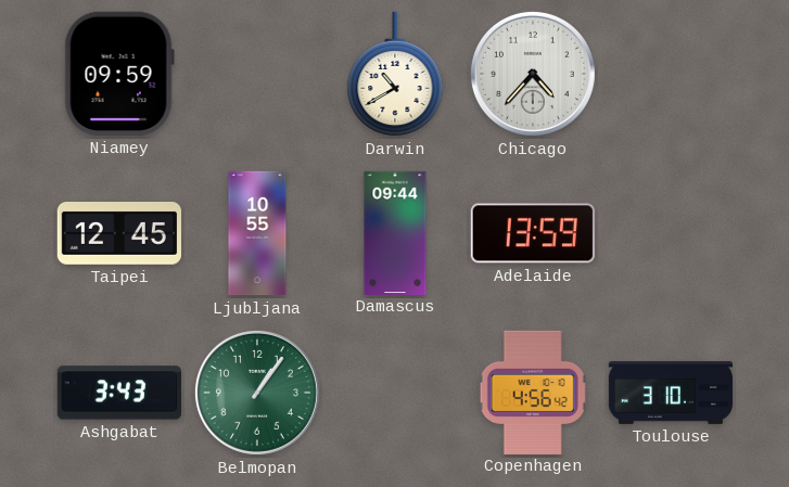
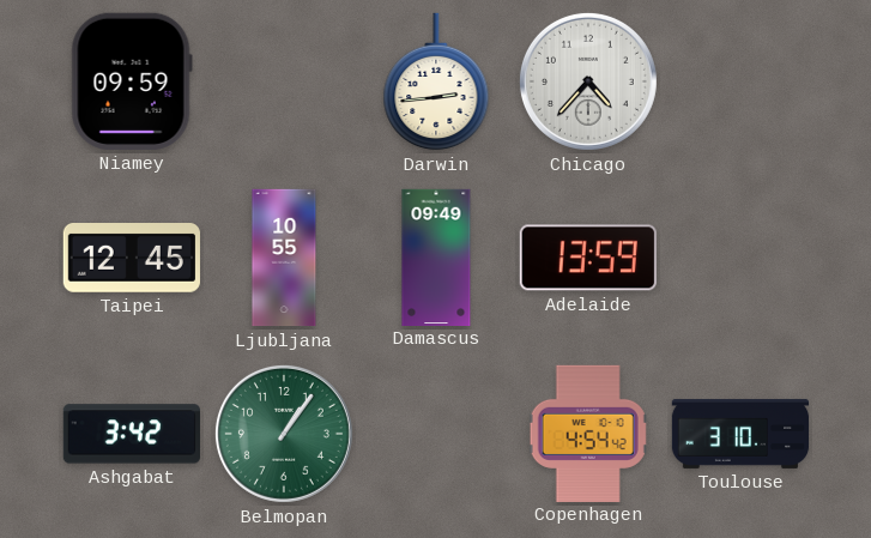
Darwin: 10:40 -> 2:44 (436, 81)
Damascus: 09:44 -> 09:49 (436, 256)
Ashgabat: 3:43 -> 3:42 (131, 434)
Copenhagen: 4:56 -> 4:54 (588, 433)
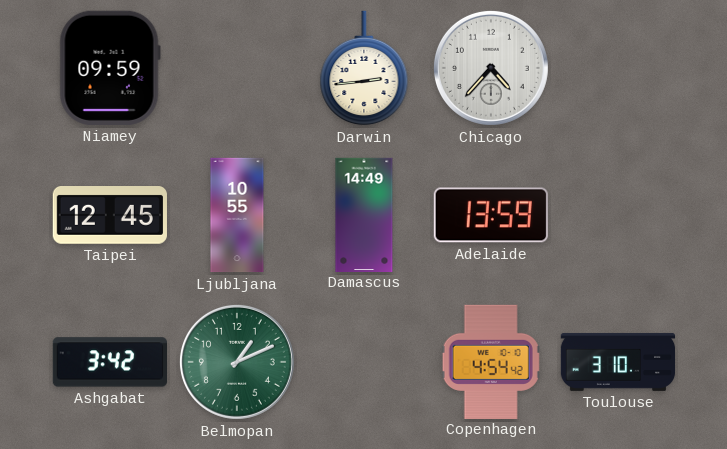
Damascus: 09:49 -> 14:49 (364, 214)
Belmopan: 1:06 -> 1:11 (237, 362)
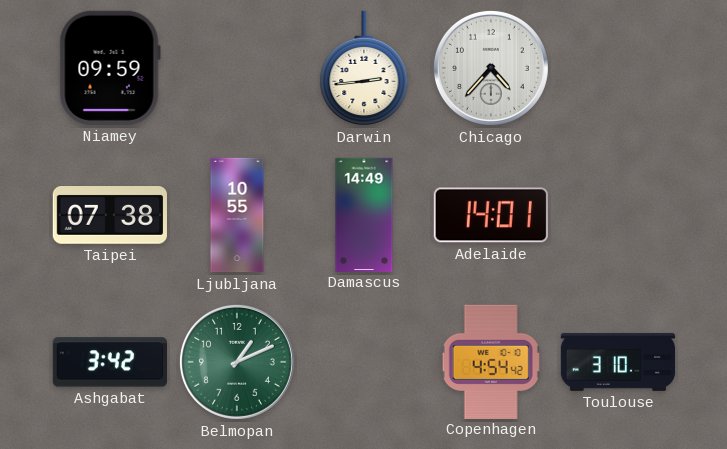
Taipei: 12:45 -> 07:38 (110, 216)
Adelaide: 13:59 -> 14:01 (491, 215)
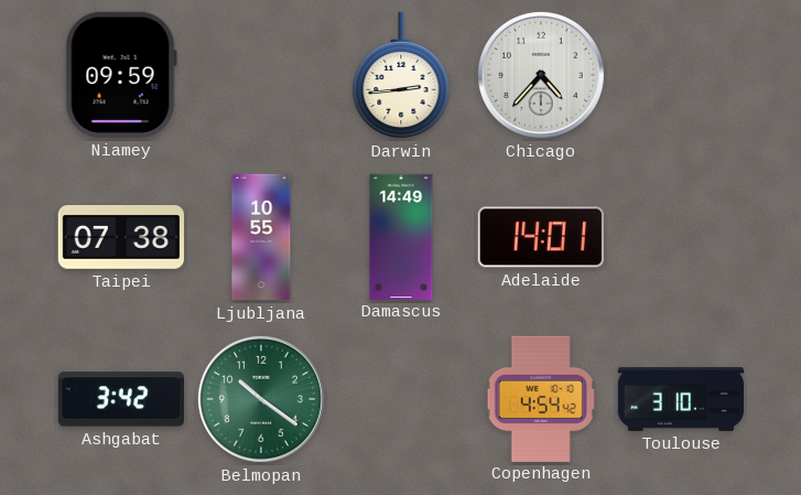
Belmopan: 1:11 -> 10:21 (261, 399)
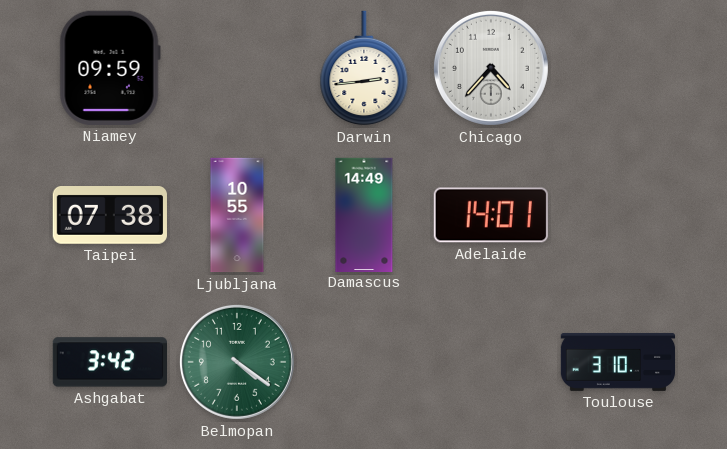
Belmopan: 10:21 -> 4:21 (237, 362)
Copenhagen: 4:54 -> none (541, 398)
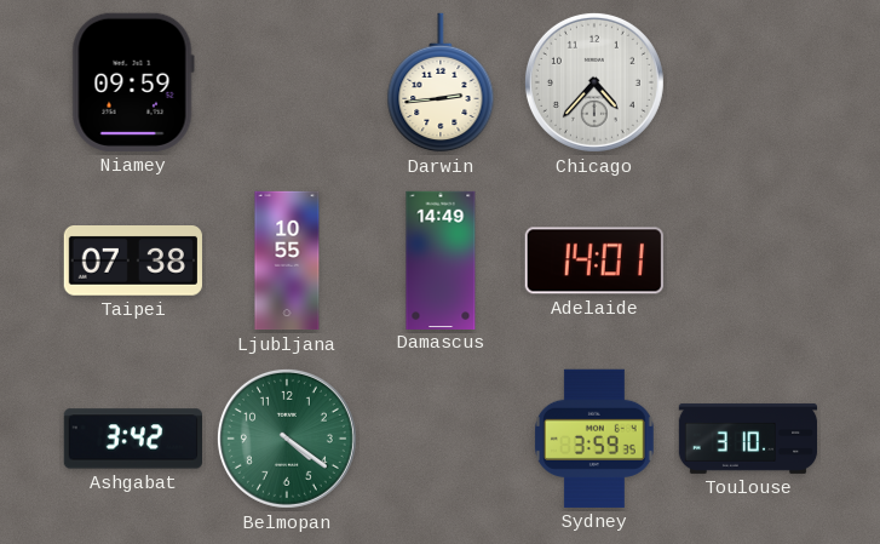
Sydney: none -> 3:59 (594, 439)
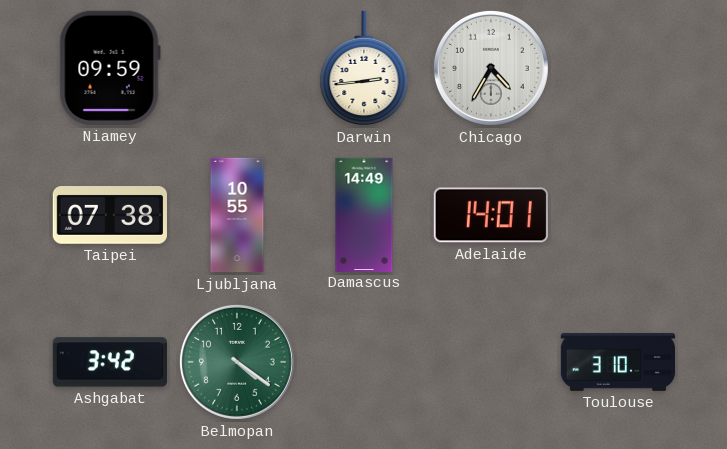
Chicago: 4:37 -> 4:35 (491, 68)
Sydney: 3:59 -> none (594, 439)
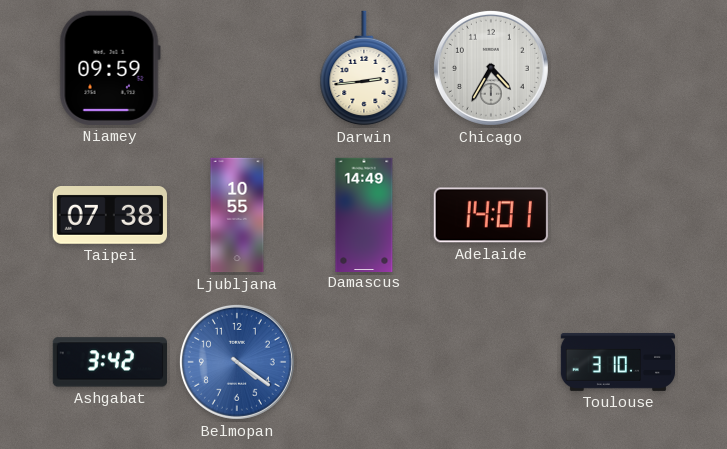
Belmopan dial: green -> blue (237, 362)
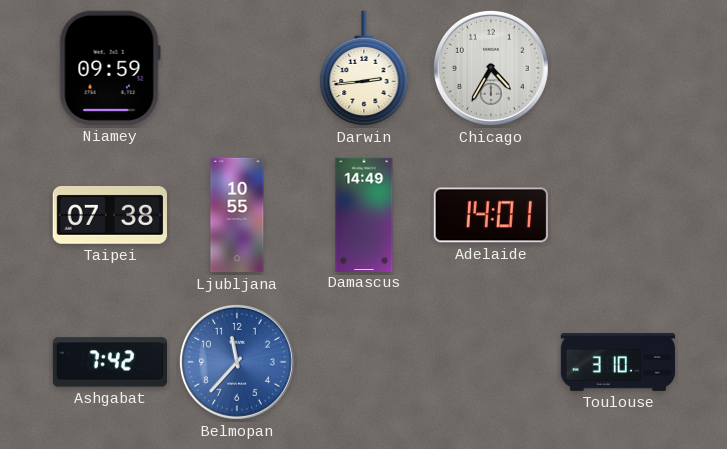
Ashgabat: 3:42 -> 7:42 (109, 362)
Belmopan: 4:21 -> 11:37 (237, 362)
